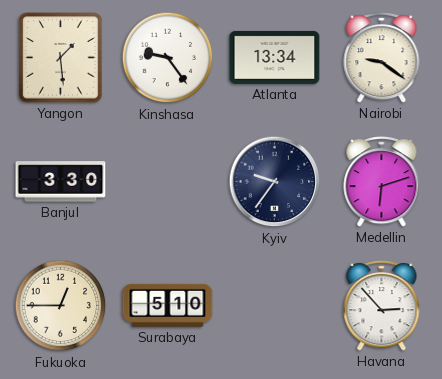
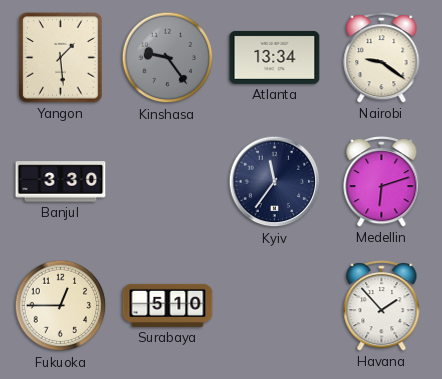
Kinshasa dial: white -> grey (168, 58)
Kyiv: 9:36 -> 11:36 (275, 182)
Havana: 2:53 -> 1:53 (382, 306)
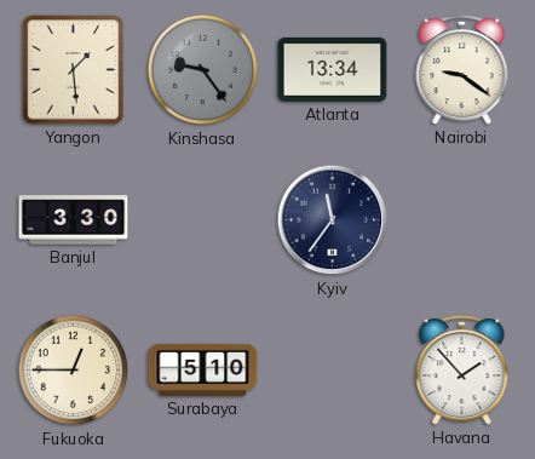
Medellin: 6:12 -> none (382, 182)
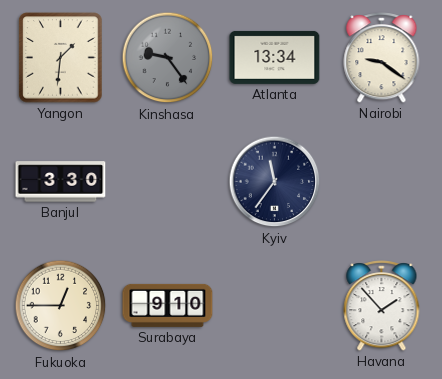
Yangon: 1:29 -> 1:31 (61, 58)
Surabaya: 5:10 -> 9:10 (168, 305)
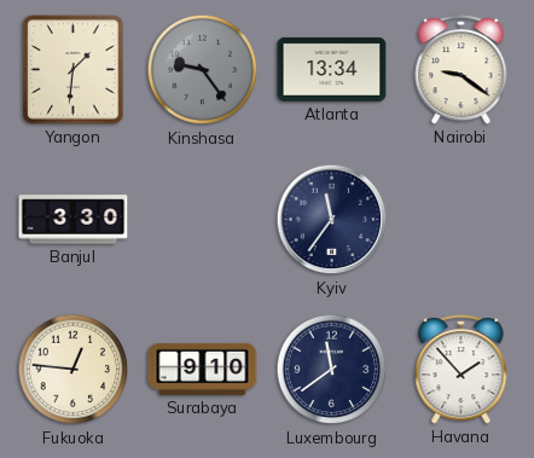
Fukuoka: 12:45 -> 12:46 (74, 370)
Luxembourg: none -> 11:39 (332, 370)
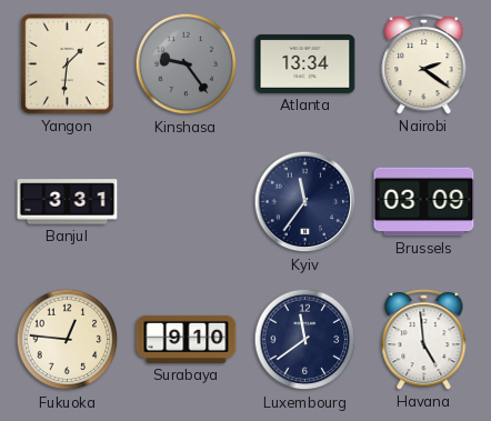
Nairobi: 9:21 -> 2:21 (424, 64)
Banjul: 3:30 -> 3:31 (68, 202)
Brussels: none -> 03:09 (424, 202)
Havana: 1:53 -> 4:59 (424, 340)
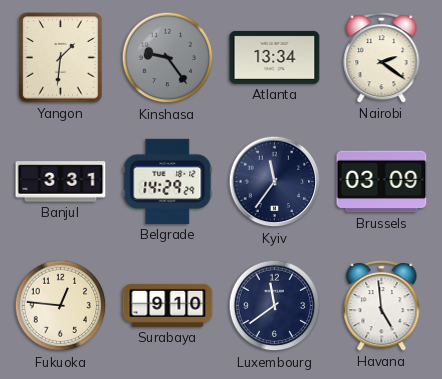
Belgrade: none -> 14:29 (168, 181)
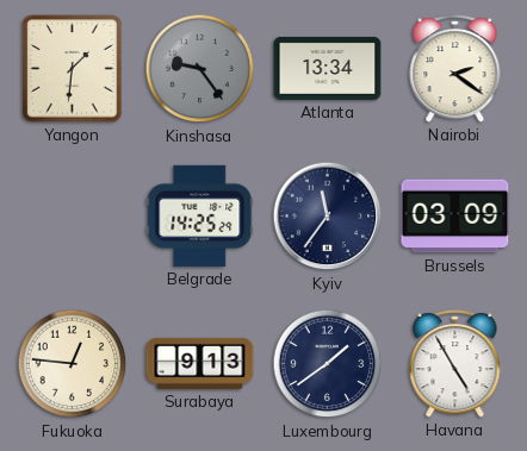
Banjul: 3:31 -> none (61, 182)
Belgrade: 14:29 -> 14:25 (200, 215)
Surabaya: 9:10 -> 9:13 (200, 363)
Luxembourg: 11:39 -> 1:39 (328, 364)
Havana: 4:59 -> 4:55 (455, 364)
